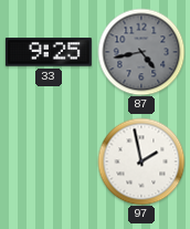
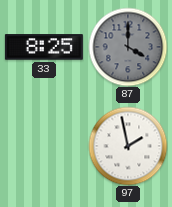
33: 9:25 -> 8:25 (44, 47)
87: 4:43 -> 4:00 (128, 47)
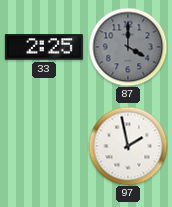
33: 8:25 -> 2:25 (44, 47)
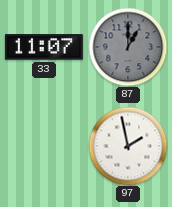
33: 2:25 -> 11:07 (44, 47)
87: 4:00 -> 1:00 (128, 47)
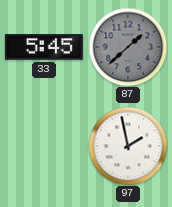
33: 11:07 -> 5:45 (44, 47)
87: 1:00 -> 1:38 (128, 47)
